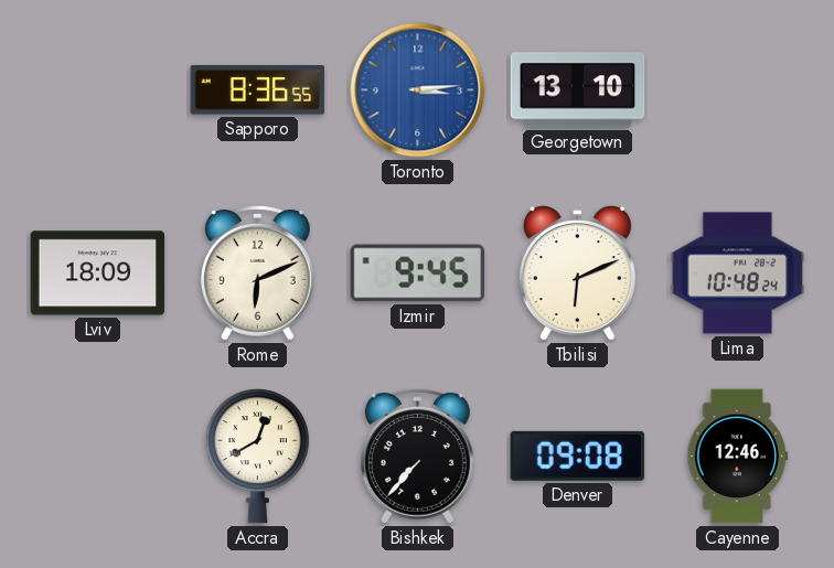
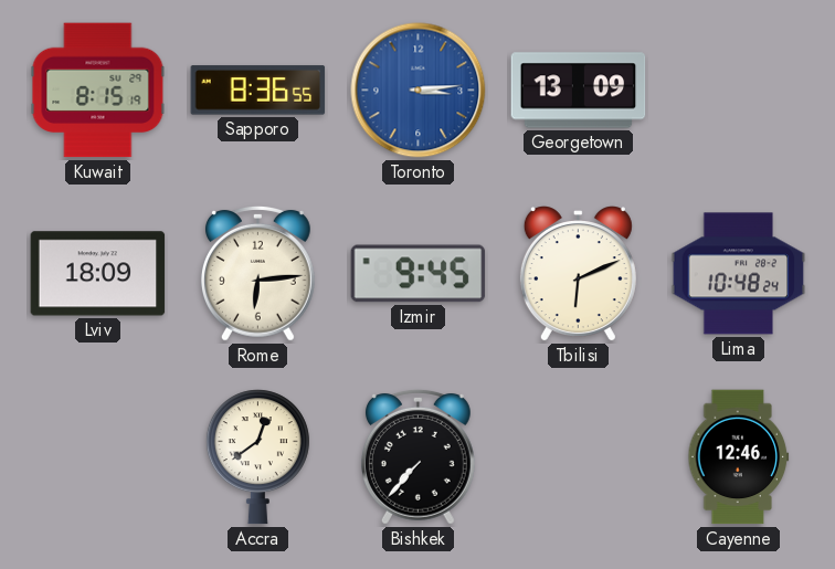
Kuwait: none -> 8:15 (98, 91)
Georgetown: 13:10 -> 13:09 (579, 91)
Rome: 6:11 -> 6:14 (257, 273)
Accra: 12:40 -> 12:39 (257, 457)
Denver: 09:08 -> none (578, 456)
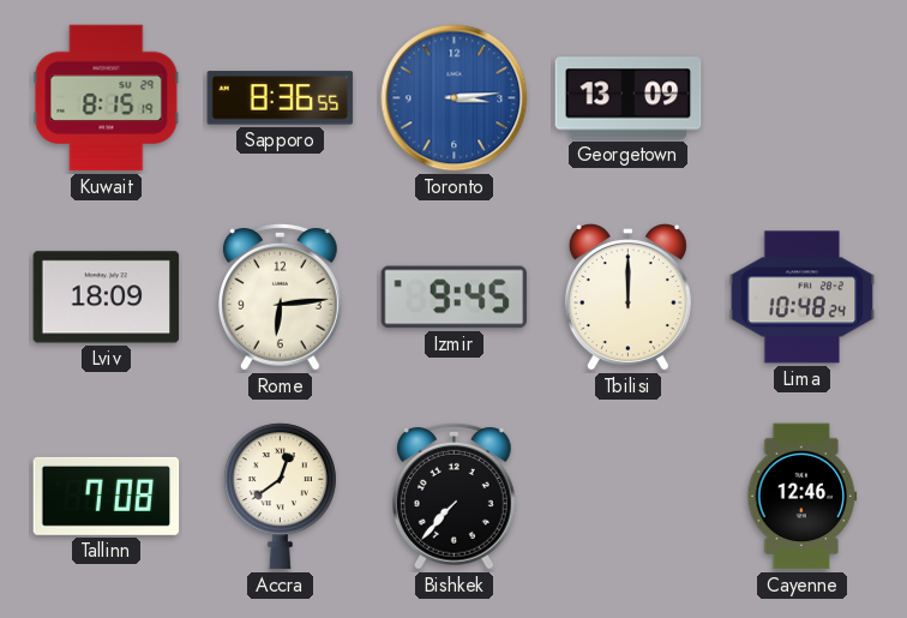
Tbilisi: 6:11 -> 12:00 (627, 298)
Tallinn: none -> 7:08 (107, 496)
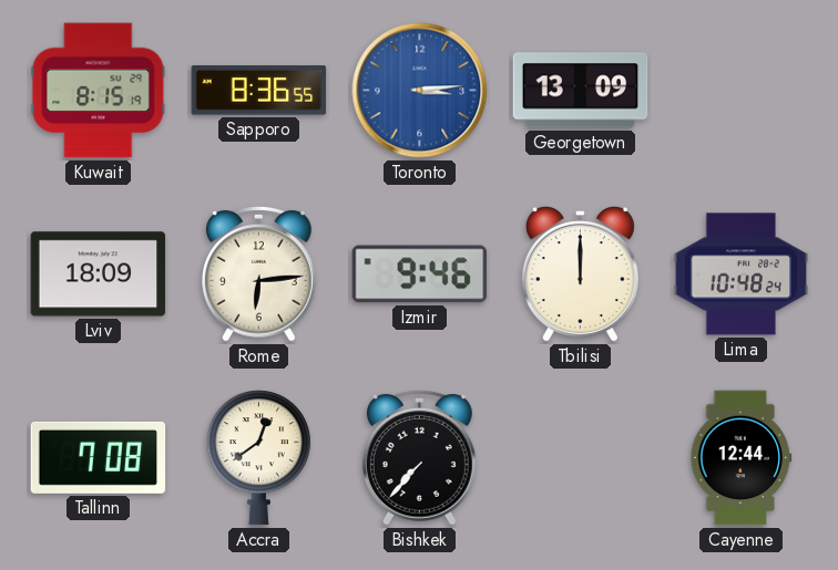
Izmir: 9:45 -> 9:46 (420, 274)
Cayenne: 12:46 -> 12:44 (742, 458)
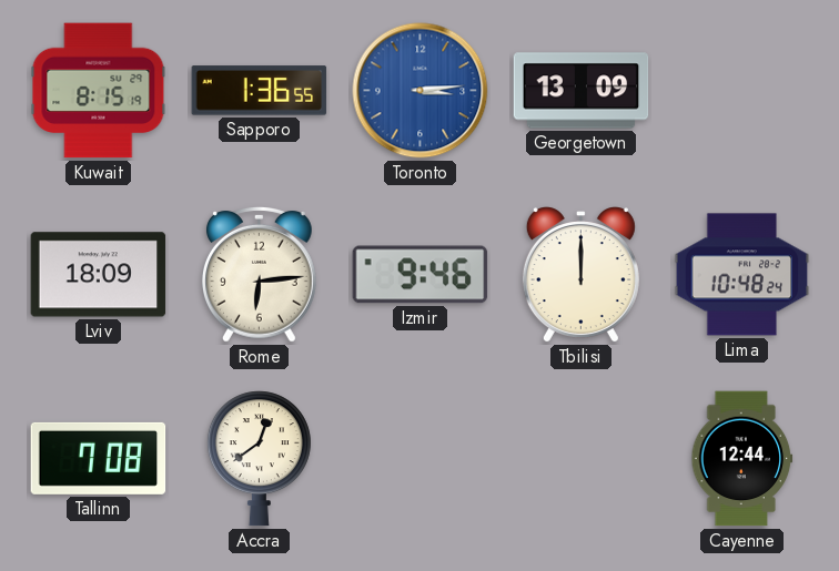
Sapporo: 8:36 -> 1:36 (260, 91)
Bishkek: 7:37 -> none (419, 457)
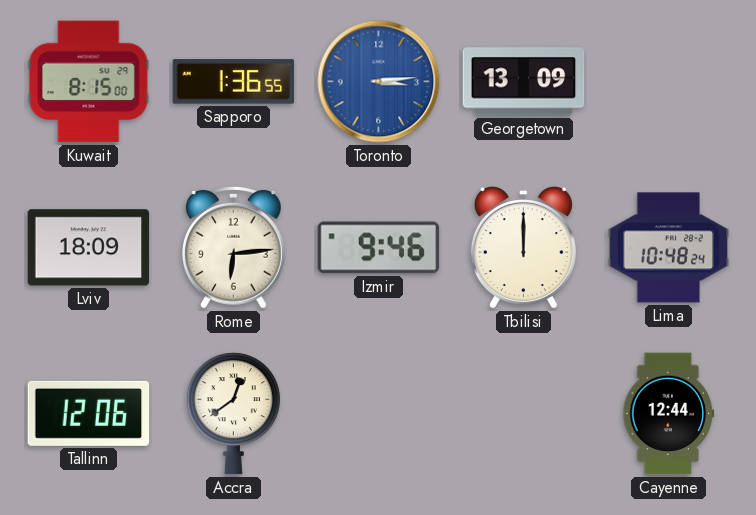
Kuwait: 8:15:19 -> 8:15:00 (89, 82)
Tallinn: 7:08 -> 12:06 (89, 413)
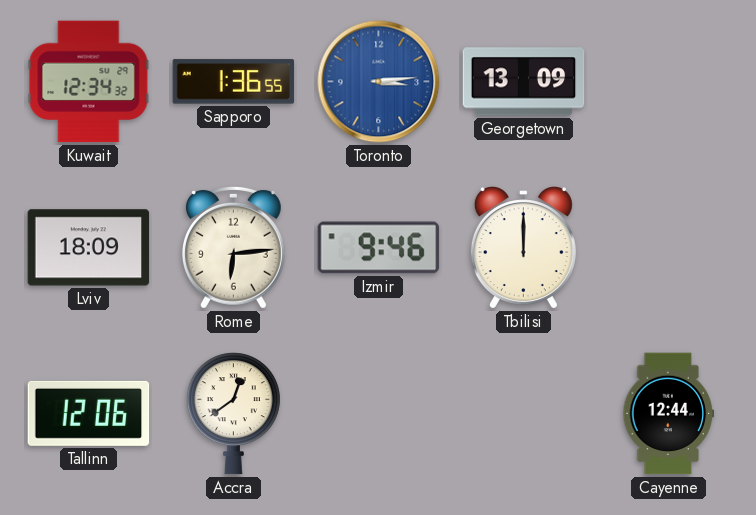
Kuwait: 8:15 -> 12:34 (89, 82)
Lima: 10:48 -> none (669, 248)
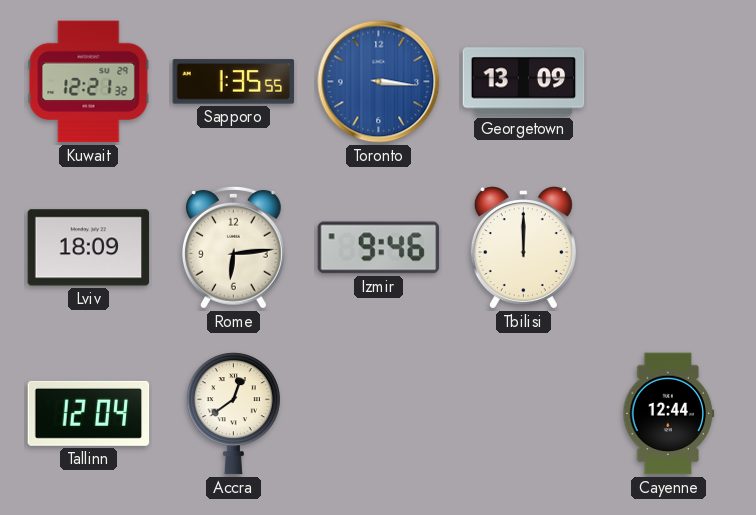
Kuwait: 12:34 -> 12:21 (89, 82)
Sapporo: 1:36 -> 1:35 (234, 82)
Toronto: 3:14 -> 3:16 (379, 82)
Tallinn: 12:06 -> 12:04 (89, 413)
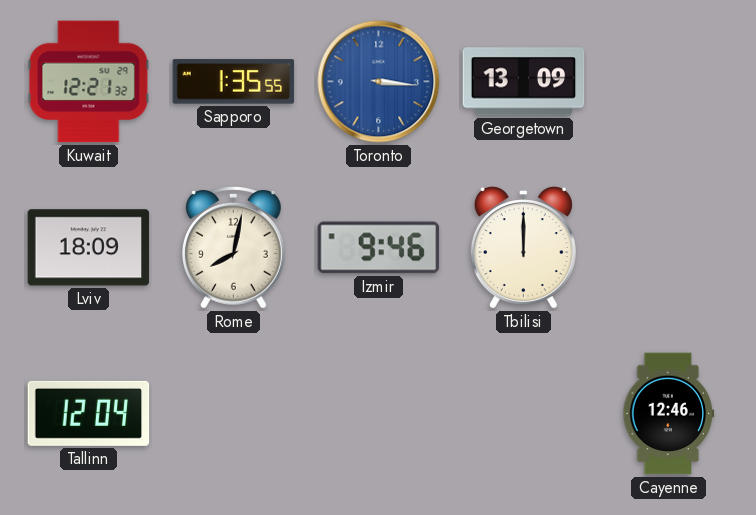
Rome: 6:14 -> 8:02 (233, 247)
Accra: 12:39 -> none (233, 414)
Cayenne: 12:44 -> 12:46 (669, 414)
